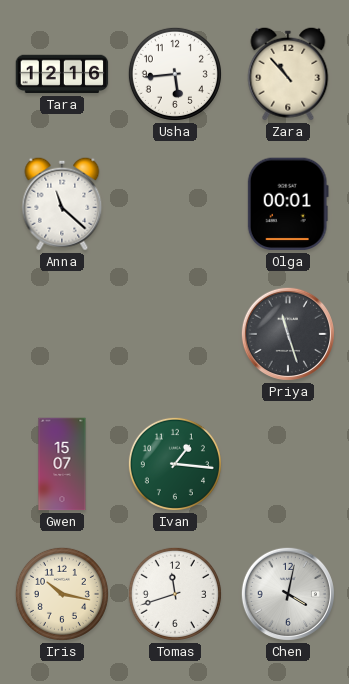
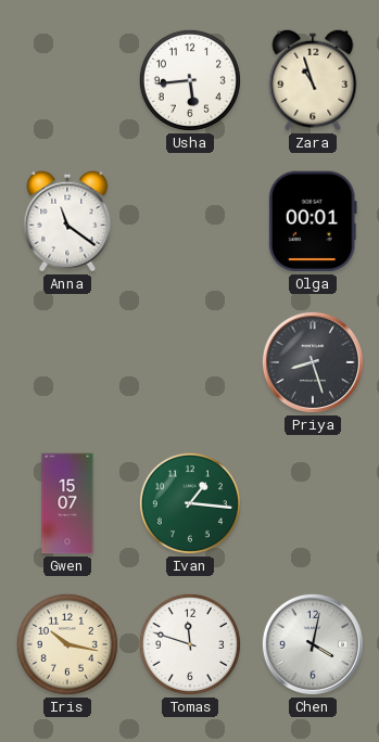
Tara: 12:16 -> none (62, 74)
Zara: 10:53 -> 10:57 (313, 80)
Anna: 11:22 -> 11:21 (67, 221)
Priya: 11:27 -> 8:27 (313, 362)
Tomas: 11:42 -> 11:48 (190, 644)
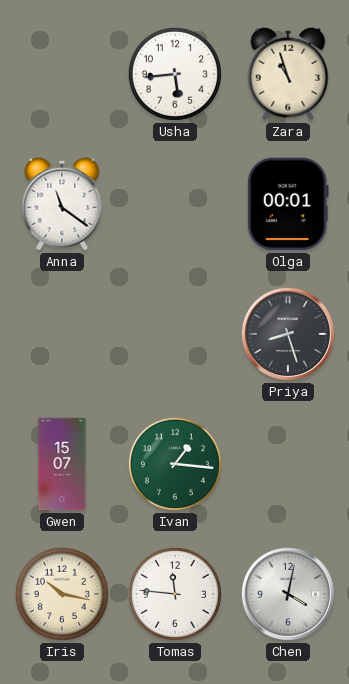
Tomas: 11:48 -> 11:46 (175, 594)
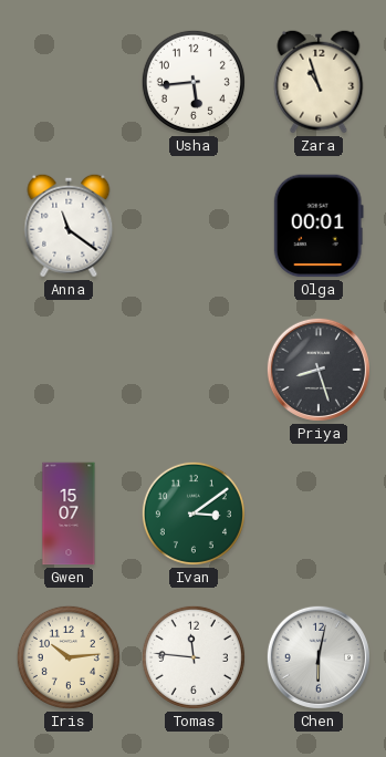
Ivan: 1:16 -> 3:09 (194, 514)
Iris: 10:17 -> 10:14 (69, 657)
Chen: 4:02 -> 6:02 (319, 657)
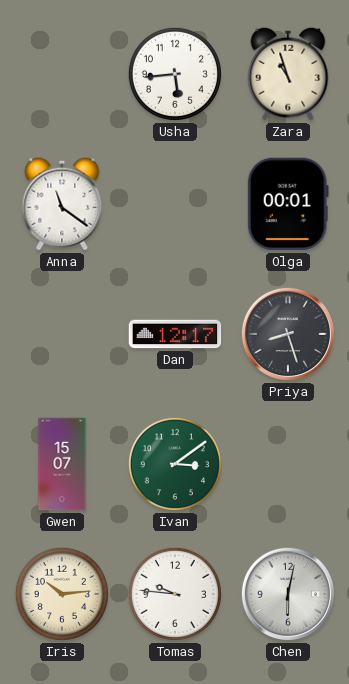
Dan: none -> 12:17 (175, 334)
Tomas: 11:46 -> 9:46 (175, 594)
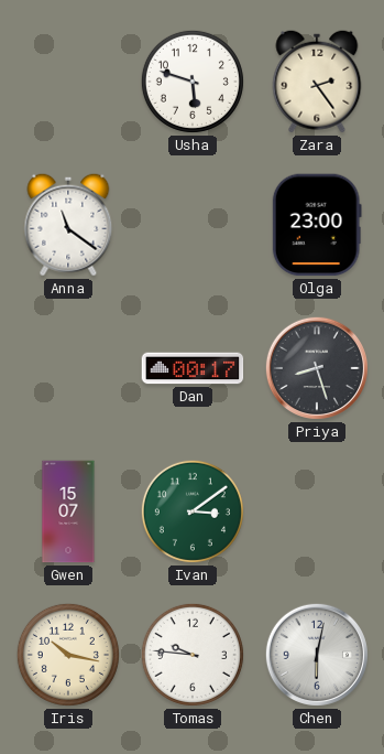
Usha: 5:44 -> 5:48 (193, 82)
Zara: 10:57 -> 2:24 (317, 82)
Olga: 00:01 -> 23:00 (317, 225)
Dan: 12:17 -> 00:17 (193, 368)
Iris: 10:14 -> 10:17 (68, 655)
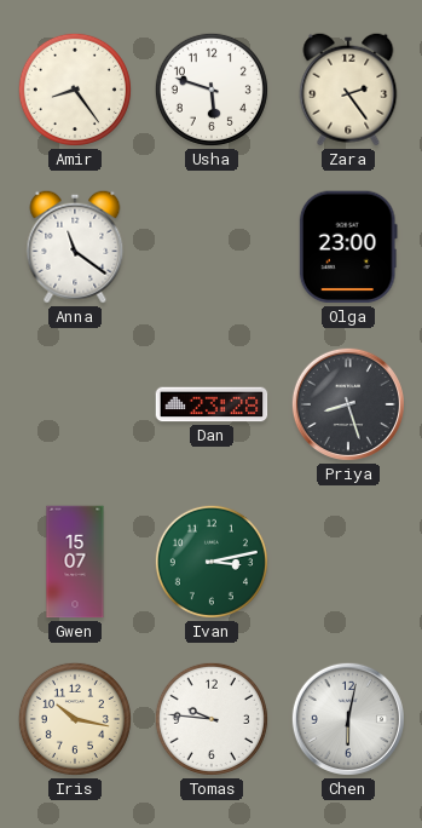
Amir: none -> 8:24 (75, 90)
Dan: 00:17 -> 23:28 (212, 404)
Ivan: 3:09 -> 3:13 (212, 562)
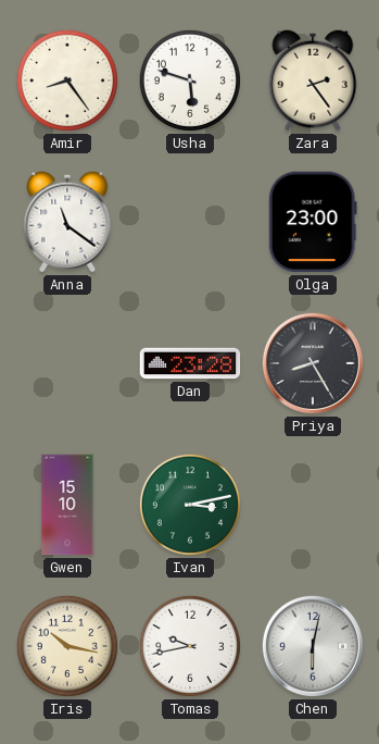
Priya: 8:27 -> 8:25 (313, 363)
Gwen: 15:07 -> 15:10 (67, 505)
Tomas: 9:46 -> 9:43 (190, 646)
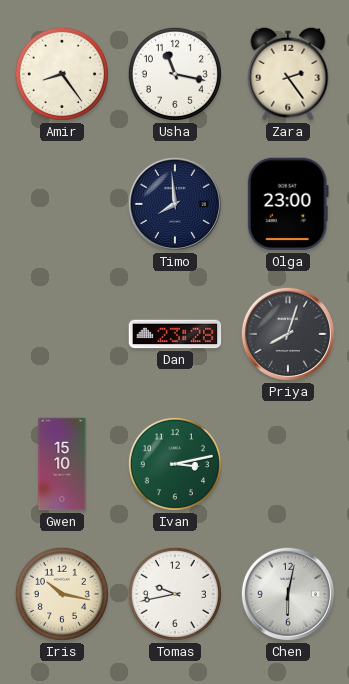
Usha: 5:48 -> 11:17 (175, 74)
Anna: 11:21 -> none (67, 222)
Timo: none -> 7:59 (175, 204)
Priya: 8:25 -> 8:03 (288, 334)
